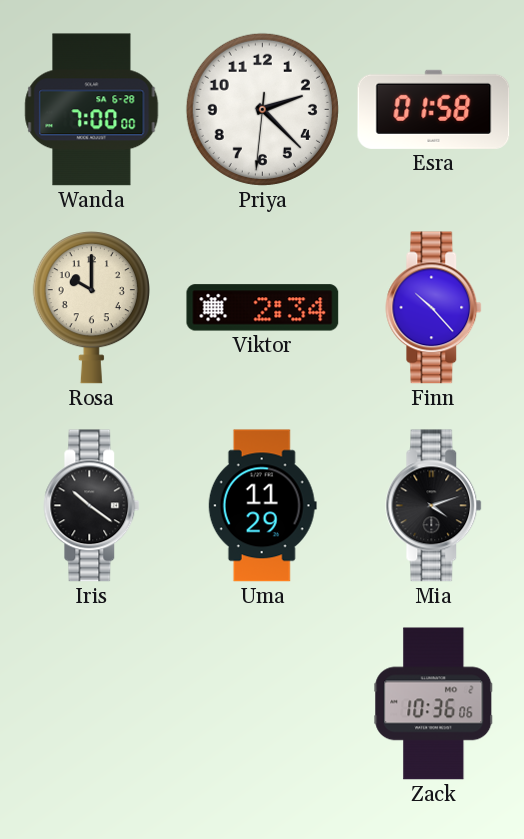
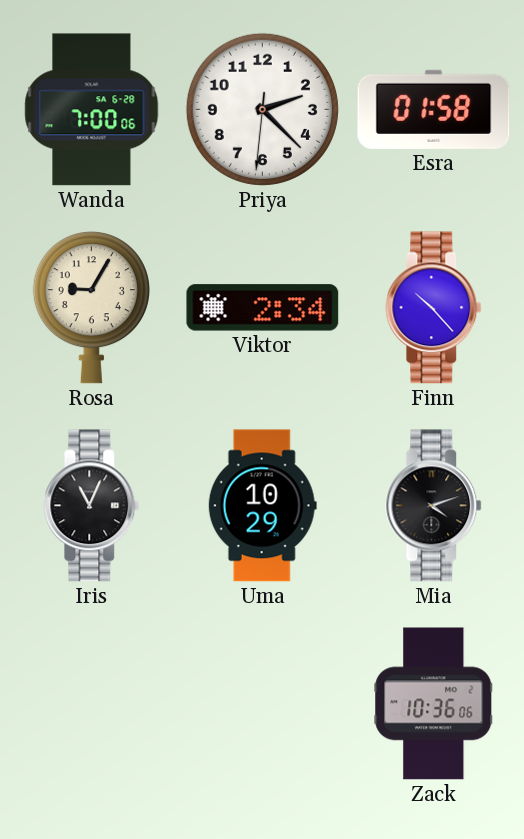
Wanda: 7:00:00 -> 7:00:06 (92, 110)
Rosa: 10:00 -> 9:05 (91, 308)
Iris: 10:21 -> 11:04 (92, 506)
Uma: 11:29 -> 10:29 (262, 506)
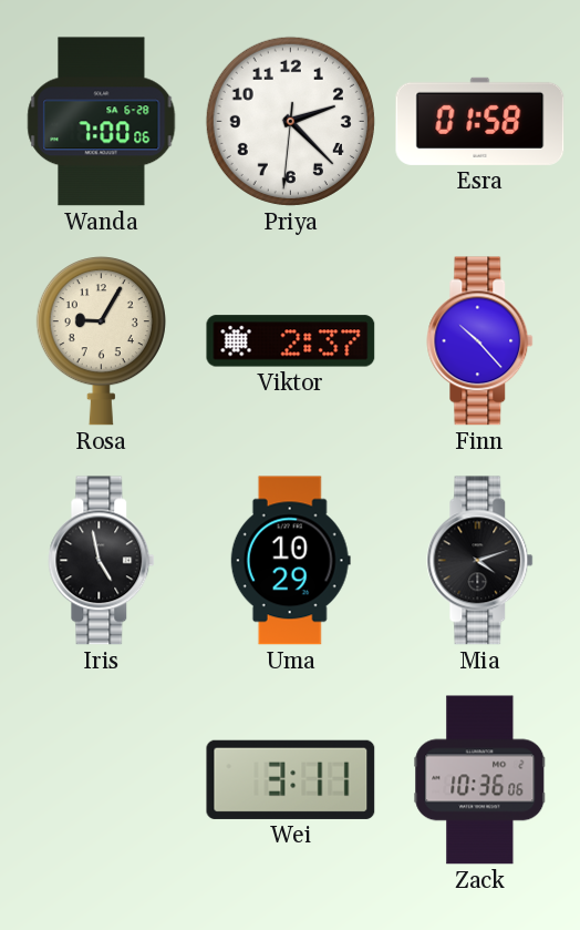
Viktor: 2:34 -> 2:37 (291, 341)
Iris: 11:04 -> 4:58 (102, 561)
Wei: none -> 3:11 (291, 779)
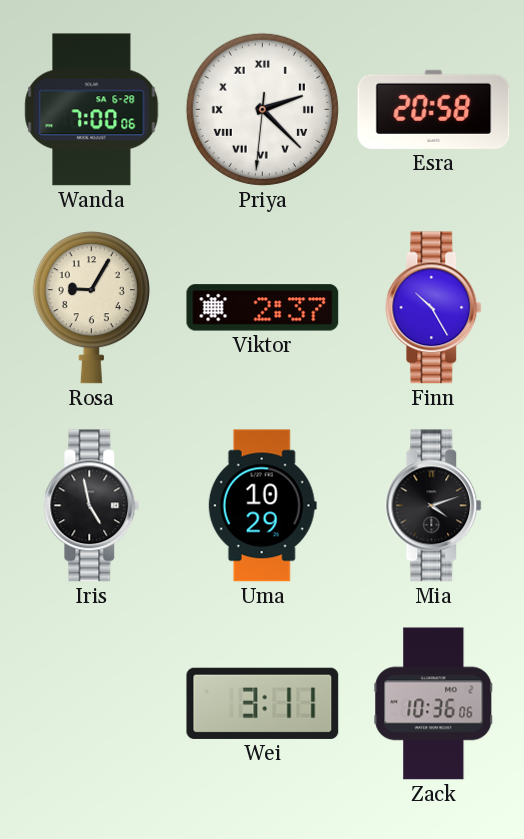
Priya numerals: Arabic -> Roman (262, 109)
Esra: 01:58 -> 20:58 (434, 109)
Finn: 10:23 -> 10:25 (434, 308)
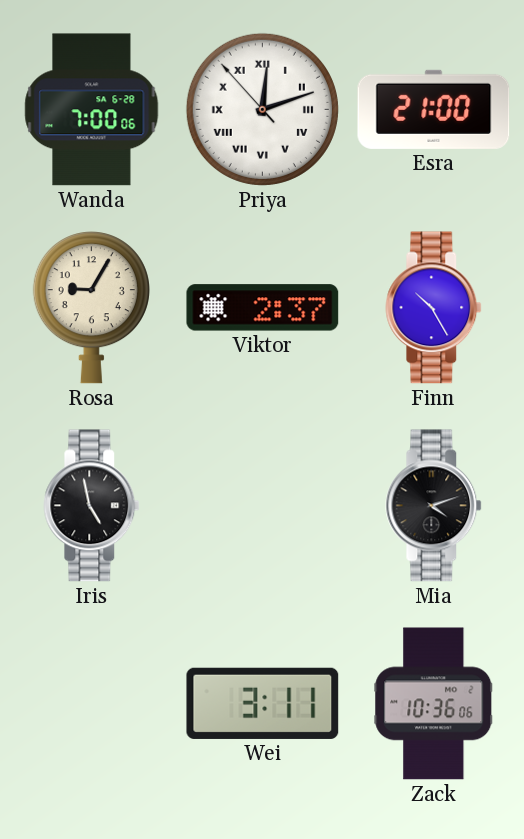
Priya: 2:22 -> 12:11 (262, 109)
Esra: 20:58 -> 21:00 (434, 109)
Uma: 10:29 -> none (262, 506)
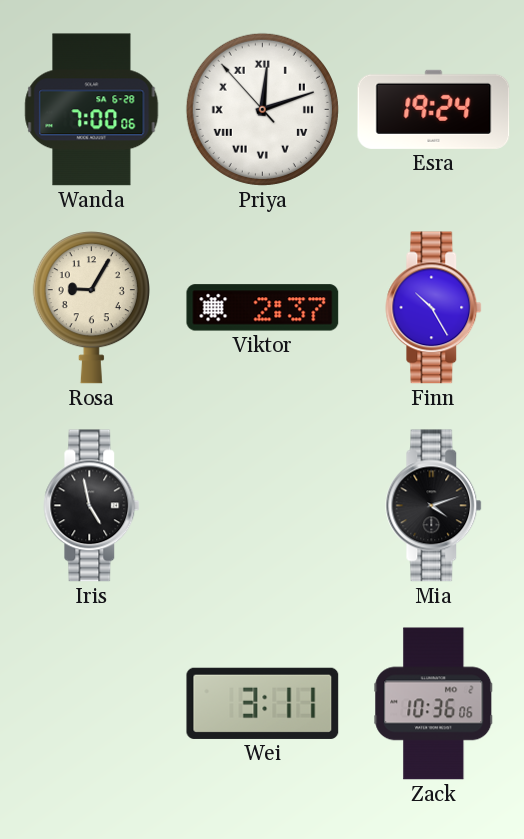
Esra: 21:00 -> 19:24 (434, 109)
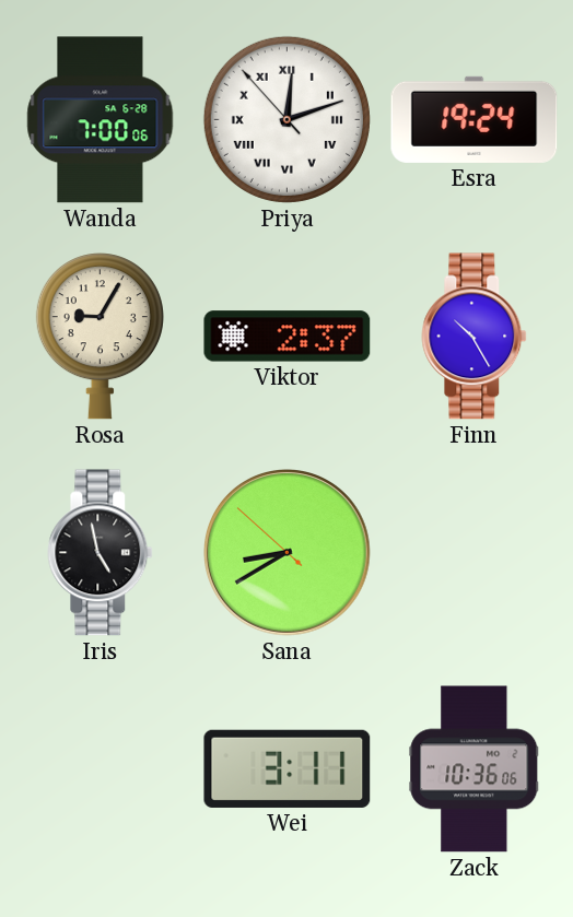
Sana: none -> 8:39 (288, 553)
Mia: 4:12 -> none (434, 506)
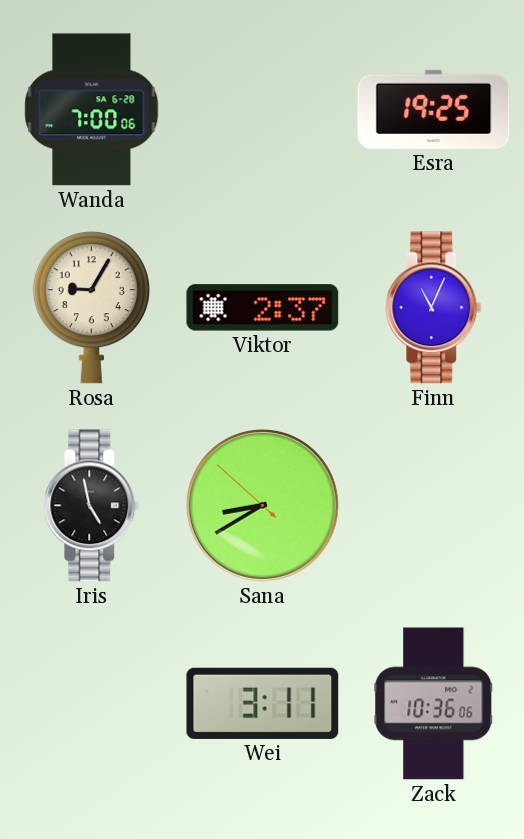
Priya: 12:11 -> none (286, 119)
Esra: 19:24 -> 19:25 (434, 109)
Finn: 10:25 -> 11:04 (434, 308)
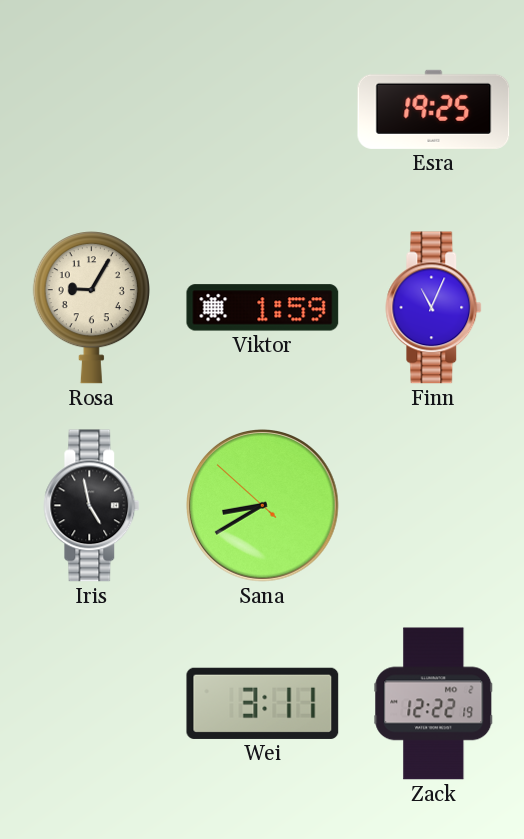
Wanda: 7:00 -> none (92, 110)
Viktor: 2:37 -> 1:59 (263, 308)
Zack: 10:36 -> 12:22 (434, 704)
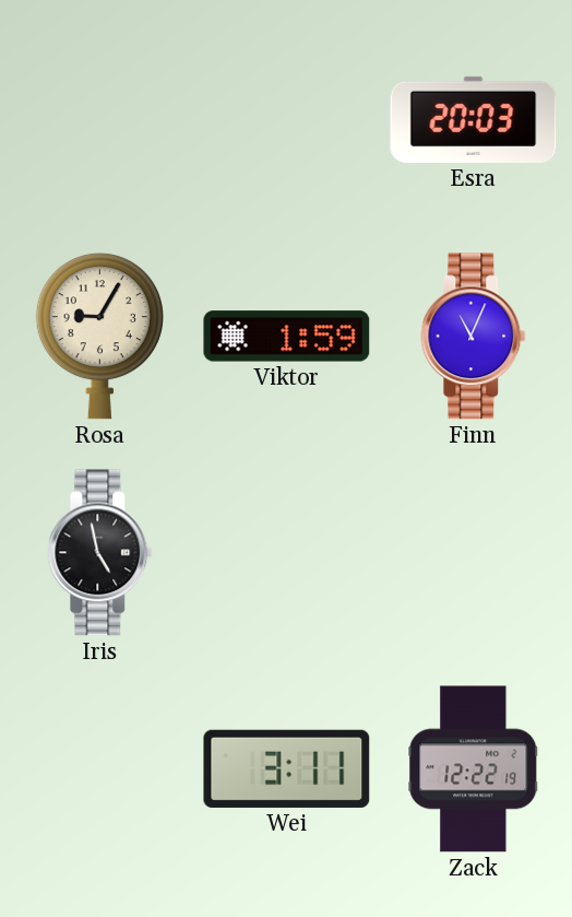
Esra: 19:25 -> 20:03 (474, 119)
Sana: 8:39 -> none (263, 506)
